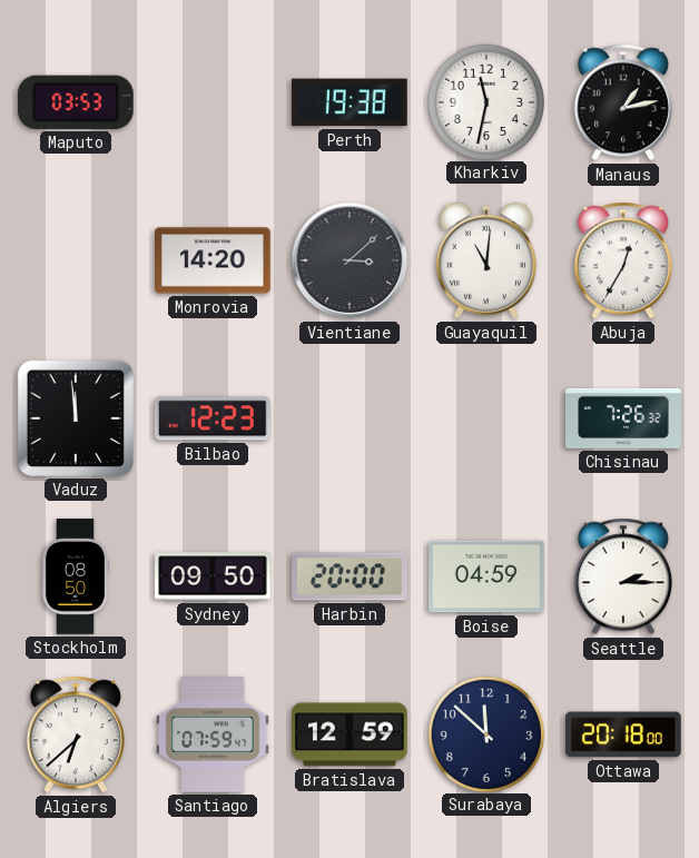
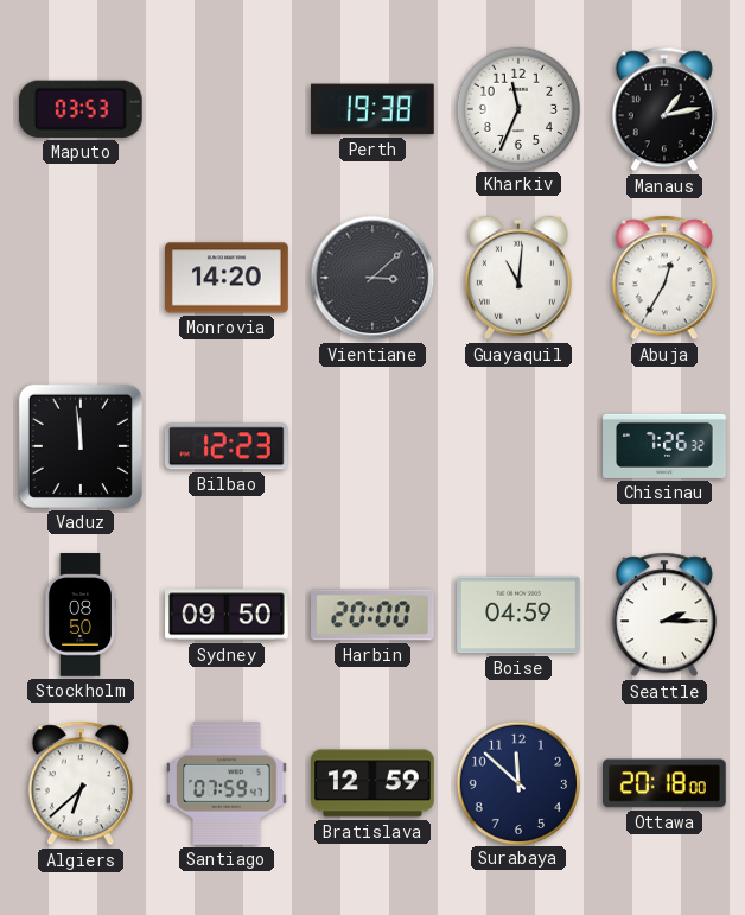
Kharkiv: 11:32 -> 11:34 (517, 108)
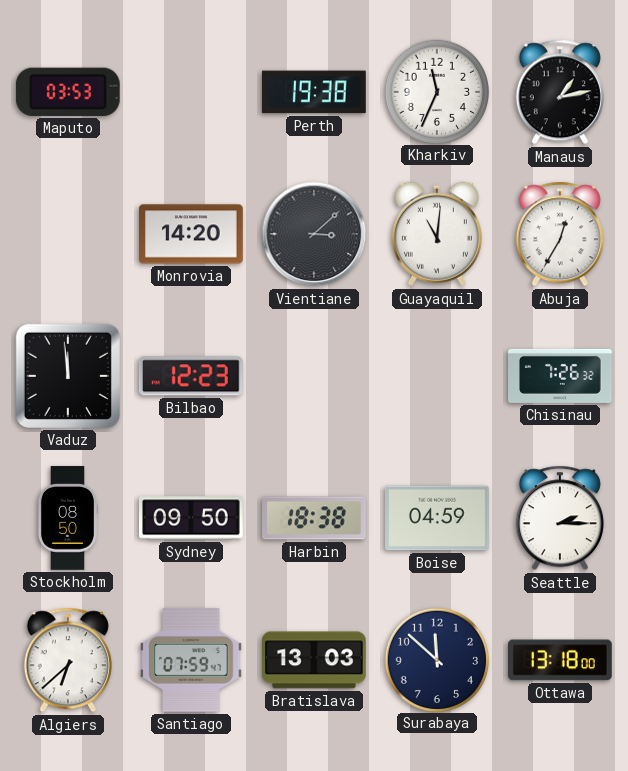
Harbin: 20:00 -> 18:38 (315, 518)
Bratislava: 12:59 -> 13:03 (315, 660)
Ottawa: 20:18 -> 13:18 (561, 660)
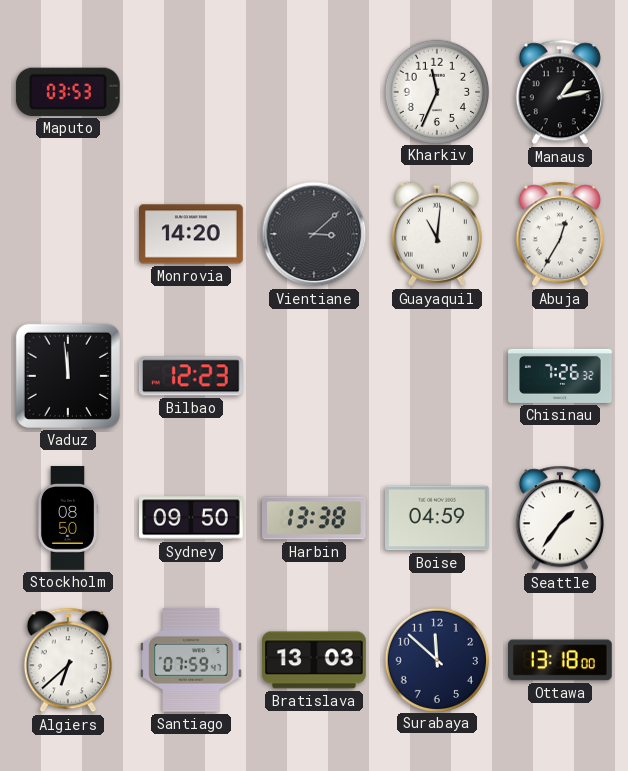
Perth: 19:38 -> none (314, 92)
Harbin: 18:38 -> 13:38 (315, 518)
Seattle: 2:15 -> 1:36 (560, 518)
